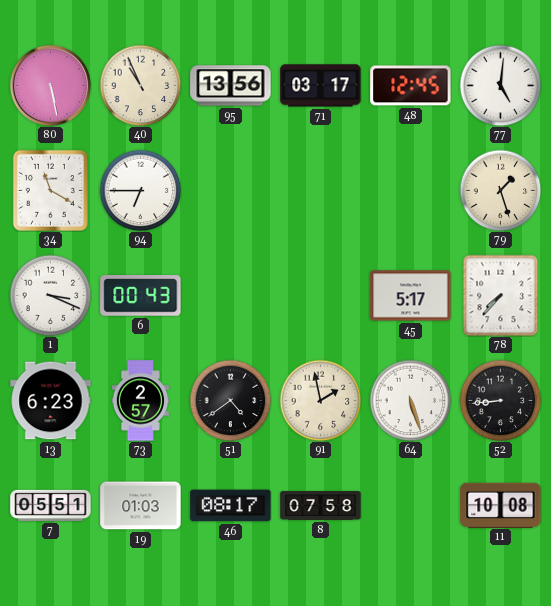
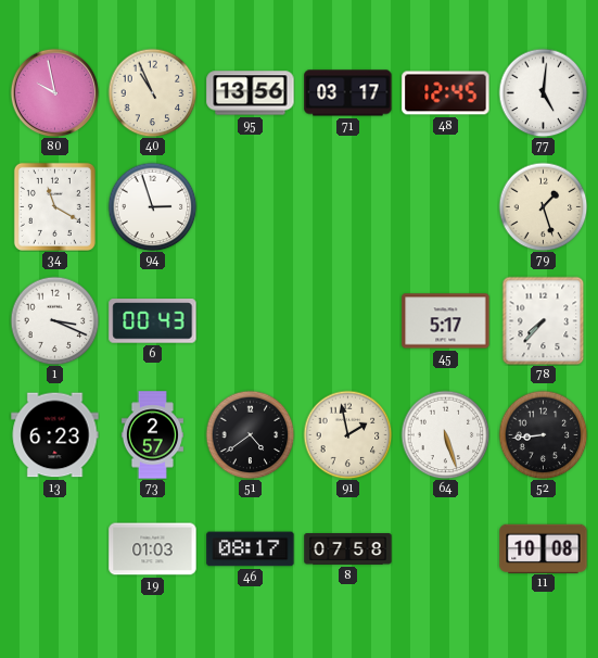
80: 5:28 -> 9:58 (54, 92)
94: 6:45 -> 2:57 (152, 206)
7: 05:51 -> none (51, 505)
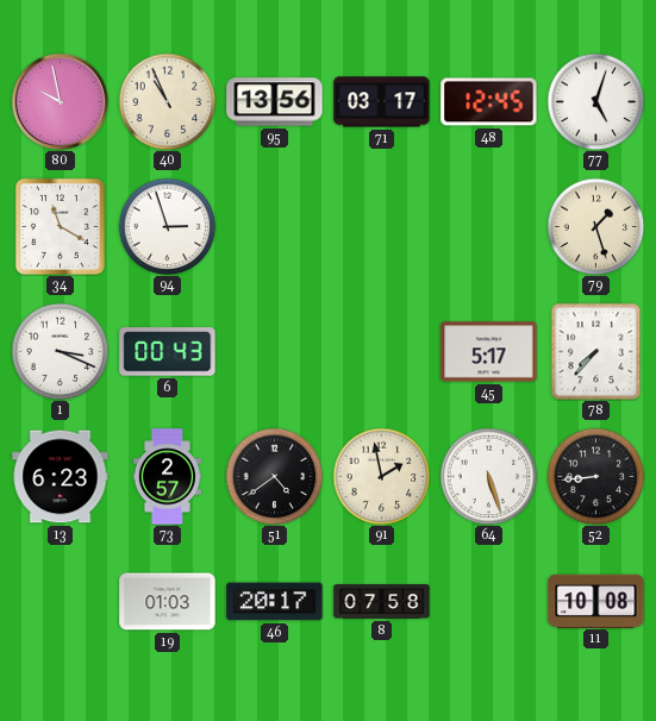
77: 5:01 -> 5:03 (595, 101)
46: 08:17 -> 20:17 (275, 602)
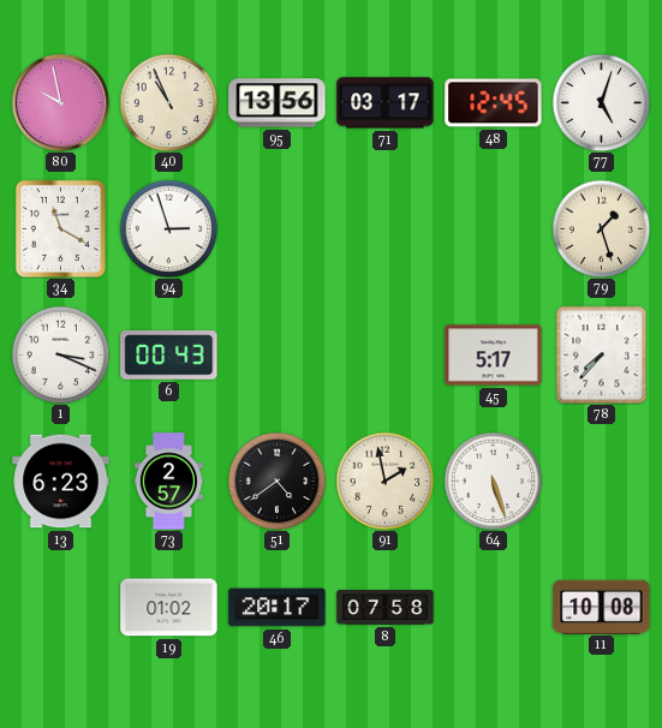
52: 8:44 -> none (595, 476)
19: 01:03 -> 01:02 (169, 608)
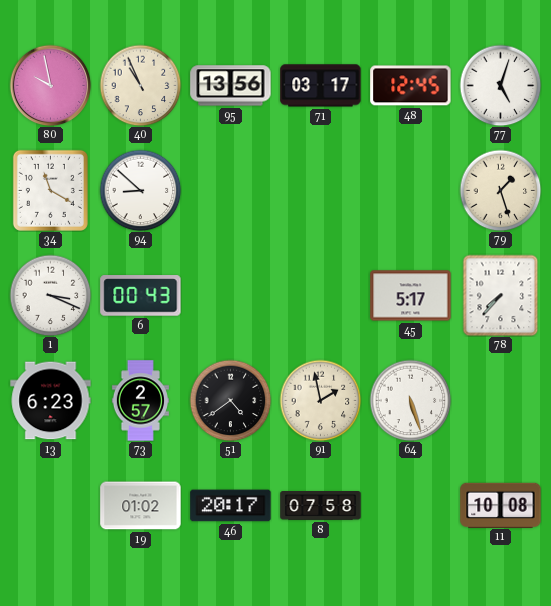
94: 2:57 -> 8:52 (140, 190)
